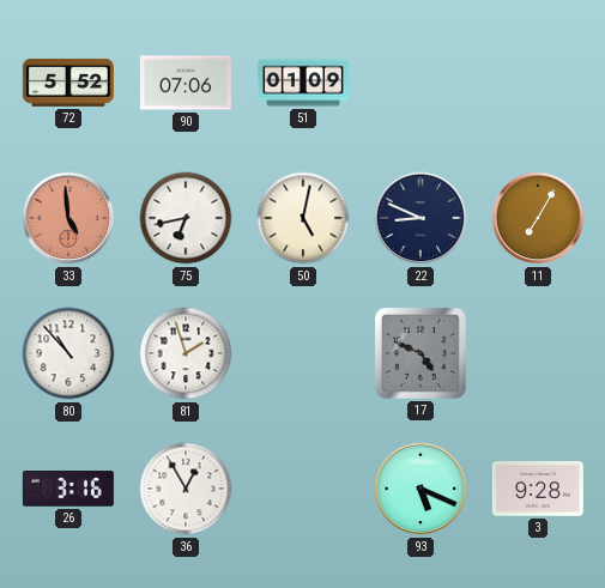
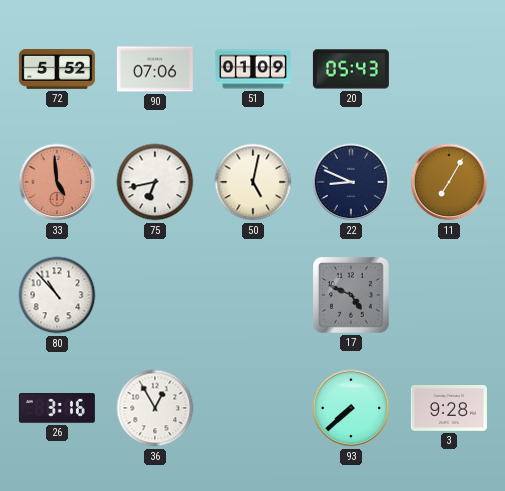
20: none -> 05:43 (351, 69)
81: 1:57 -> none (186, 353)
93: 5:19 -> 7:38 (351, 408)
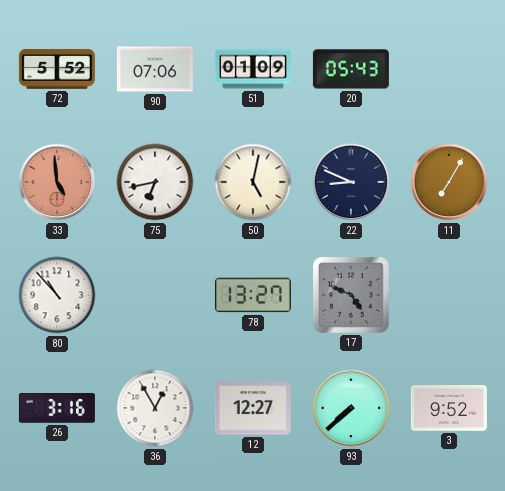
78: none -> 13:27 (253, 295)
12: none -> 12:27 (253, 408)
3: 9:28 -> 9:52 (449, 409)
